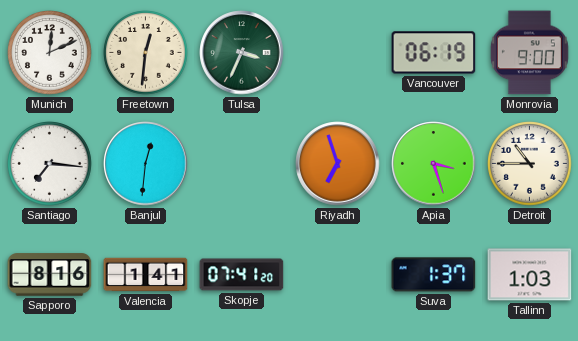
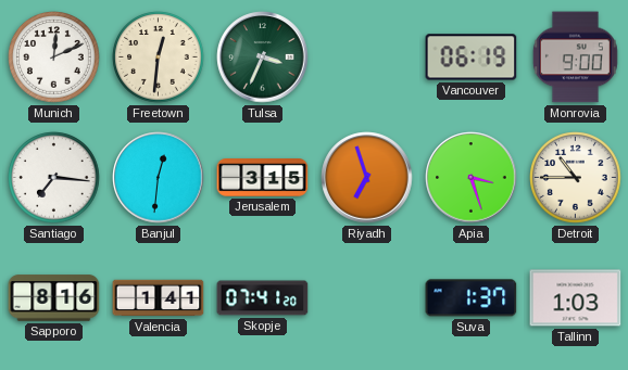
Jerusalem: none -> 3:15 (263, 178)
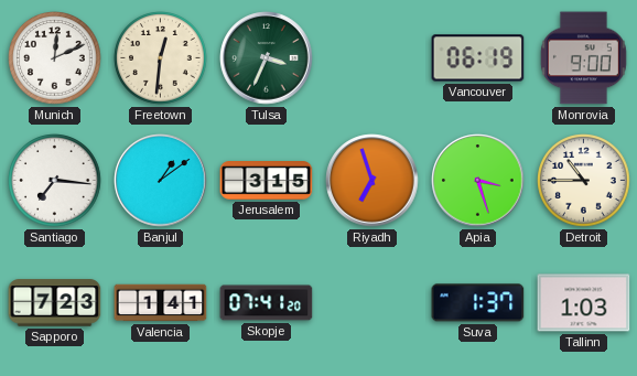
Banjul: 12:31 -> 1:09 (161, 181)
Sapporo: 8:16 -> 7:23 (55, 303)
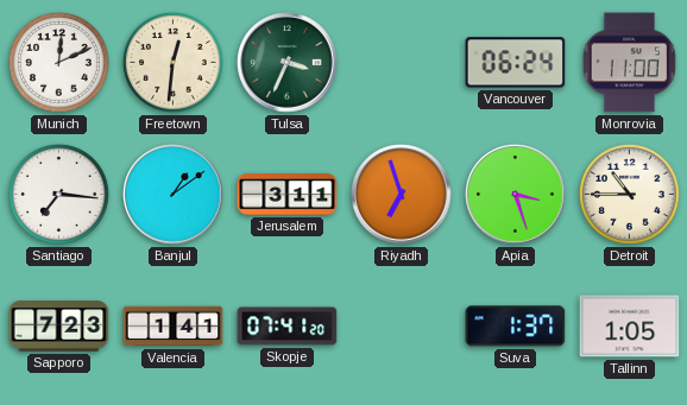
Vancouver: 06:19 -> 06:24 (516, 63)
Monrovia: 9:00 -> 11:00 (629, 63)
Jerusalem: 3:15 -> 3:11 (288, 195)
Tallinn: 1:03 -> 1:05 (630, 327)
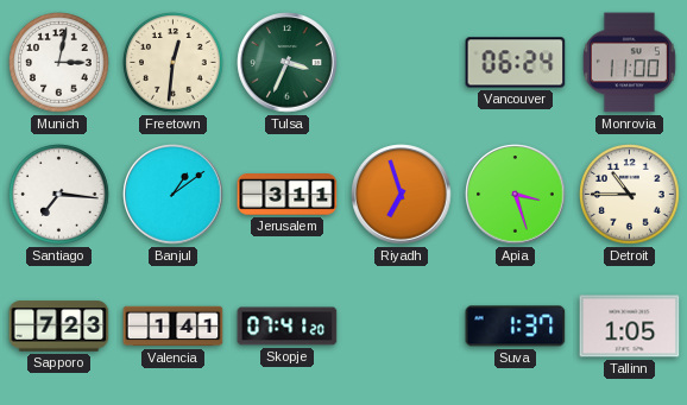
Munich: 12:11 -> 3:02 (59, 63)
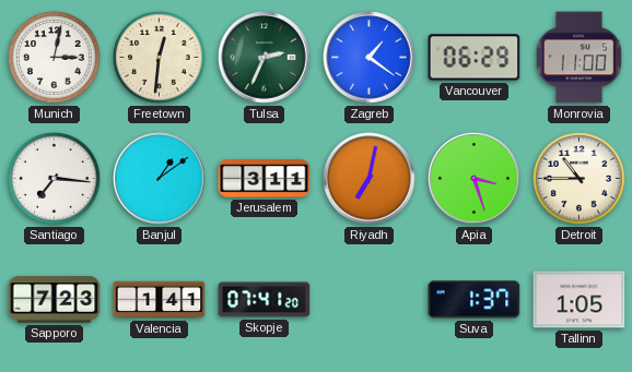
Tulsa: 3:34 -> 2:34 (265, 58)
Zagreb: none -> 1:21 (370, 58)
Vancouver: 06:24 -> 06:29 (475, 58)
Riyadh: 6:57 -> 7:02 (370, 179)
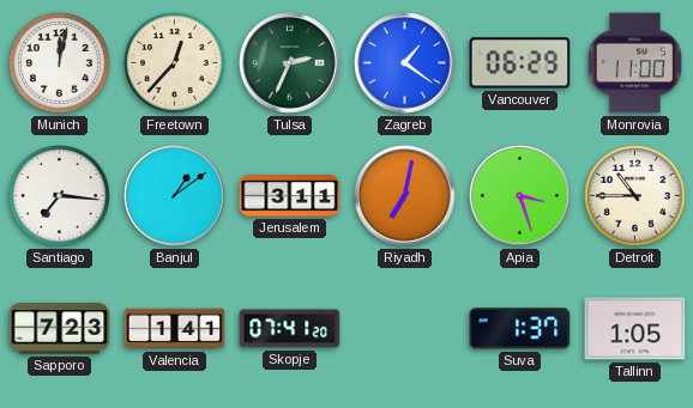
Munich: 3:02 -> 12:02 (60, 63)
Freetown: 12:31 -> 12:37 (175, 63)
